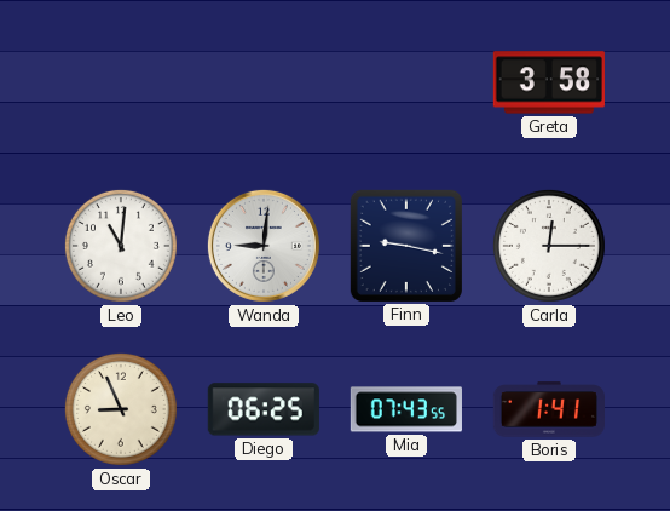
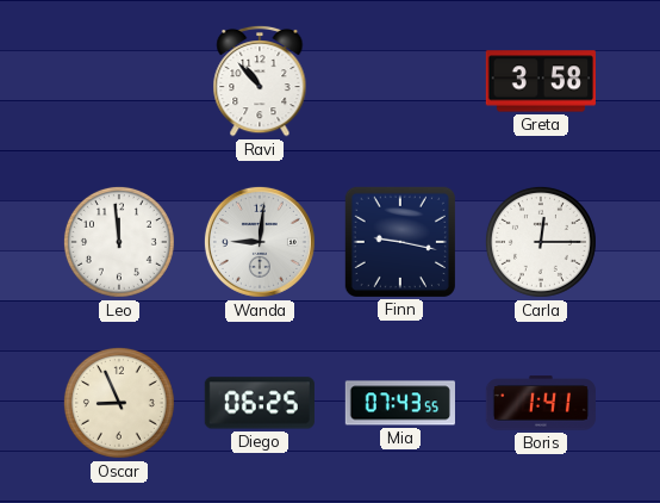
Ravi: none -> 10:53 (260, 81)
Leo: 11:01 -> 11:59 (119, 242)
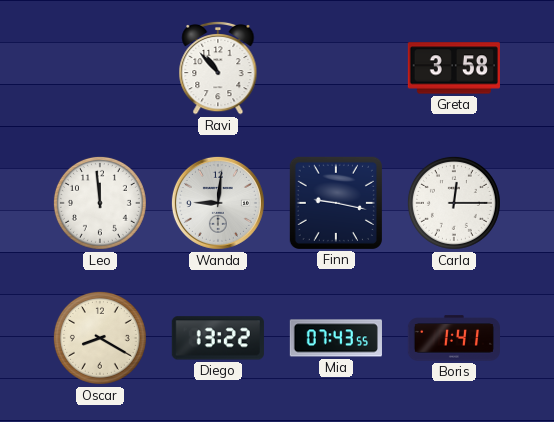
Oscar: 8:56 -> 8:20 (100, 338)
Diego: 06:25 -> 13:22 (218, 338)
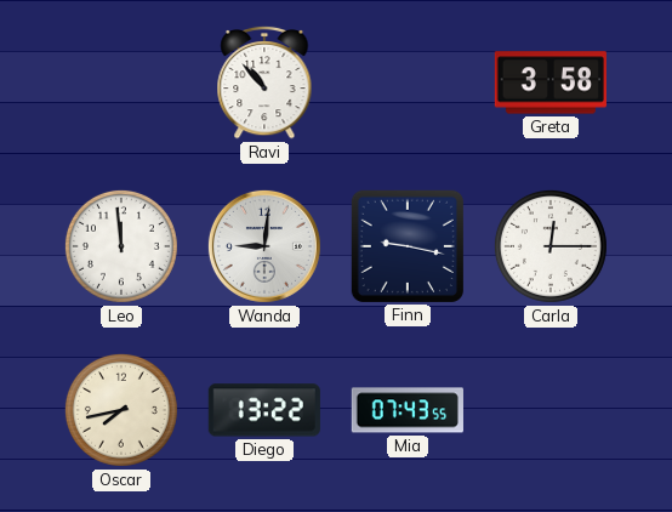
Oscar: 8:20 -> 7:43 (121, 410)
Boris: 1:41 -> none (453, 338)
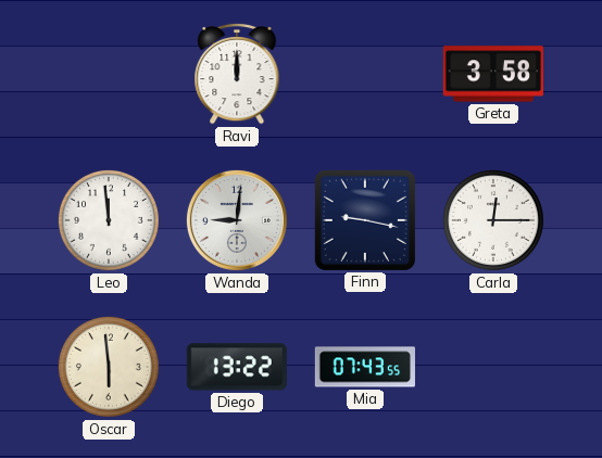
Ravi: 10:53 -> 12:00 (237, 74)
Oscar: 7:43 -> 5:59 (109, 367)
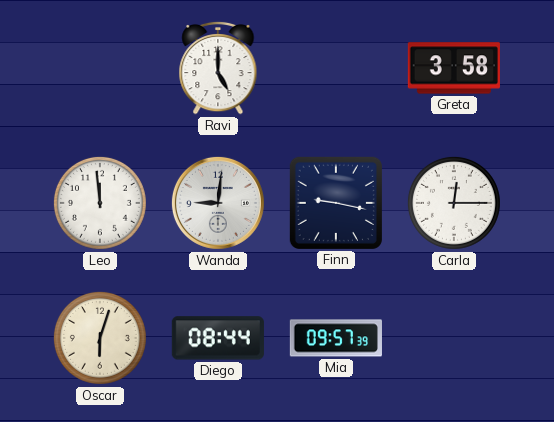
Ravi: 12:00 -> 5:00 (218, 68)
Oscar: 5:59 -> 6:03 (100, 338)
Diego: 13:22 -> 08:44 (218, 338)
Mia: 07:43 -> 09:57 (336, 338)
